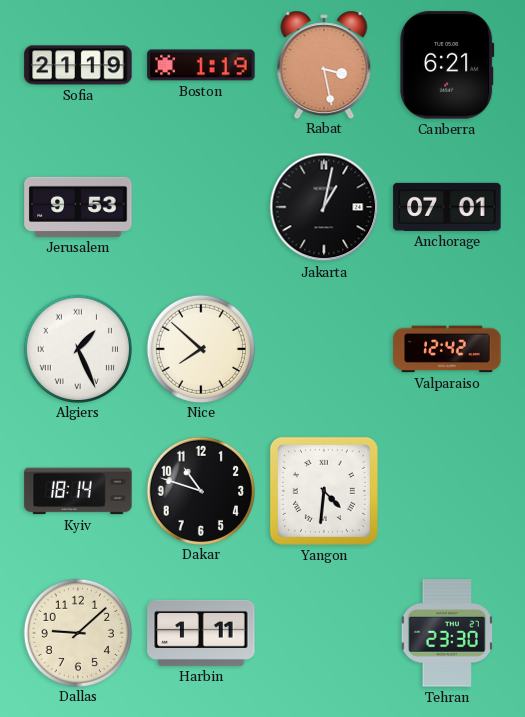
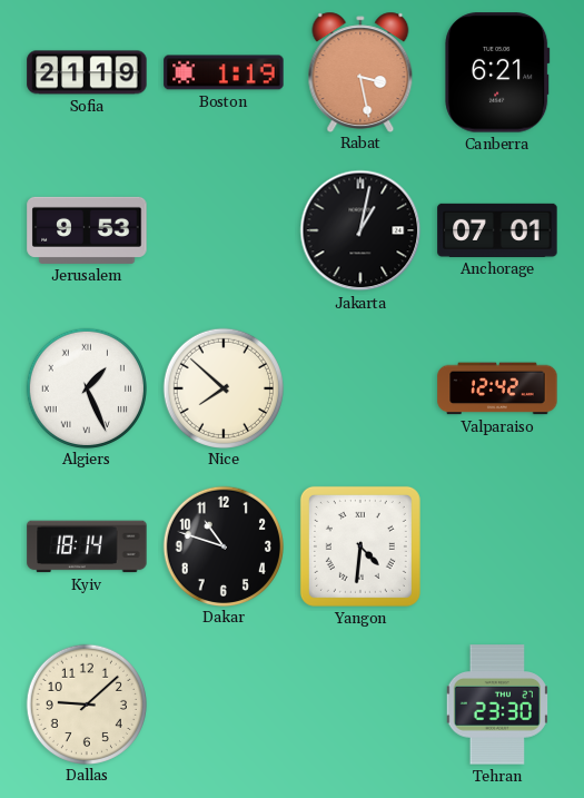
Harbin: 1:11 -> none (201, 633)
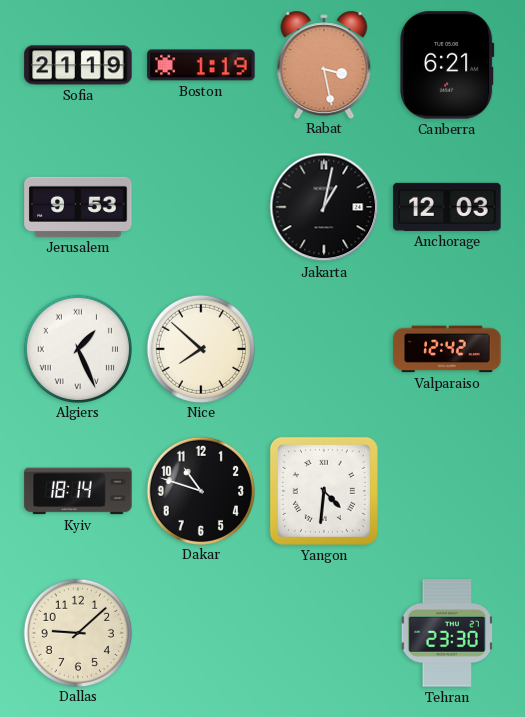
Anchorage: 07:01 -> 12:03 (447, 207)
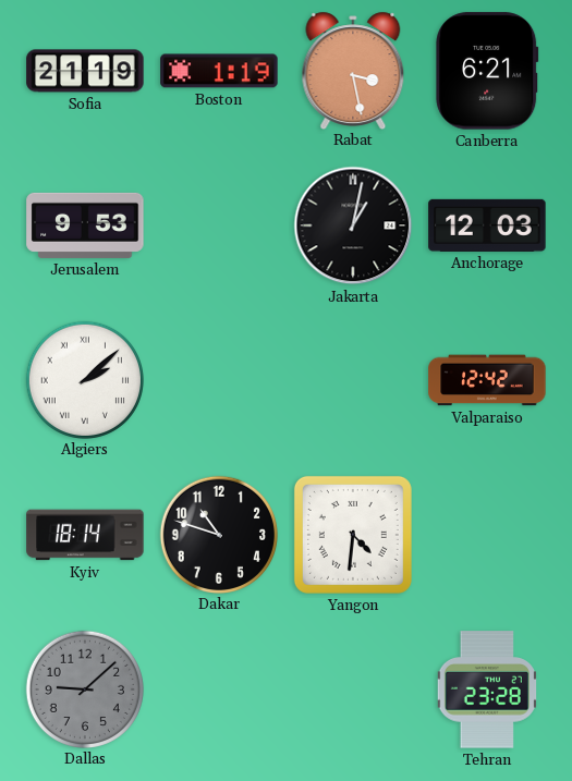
Algiers: 1:26 -> 2:08 (84, 379)
Nice: 7:52 -> none (200, 348)
Dallas dial: cream -> grey (84, 688)
Tehran: 23:30 -> 23:28 (487, 690)
